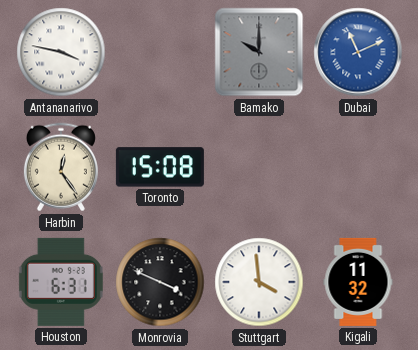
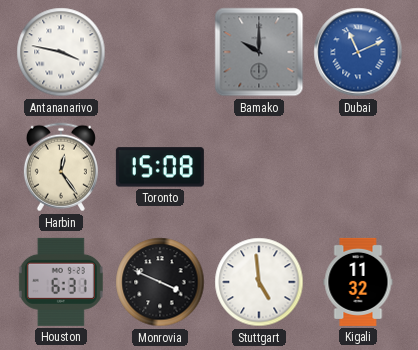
Stuttgart: 3:59 -> 4:59 (259, 282)
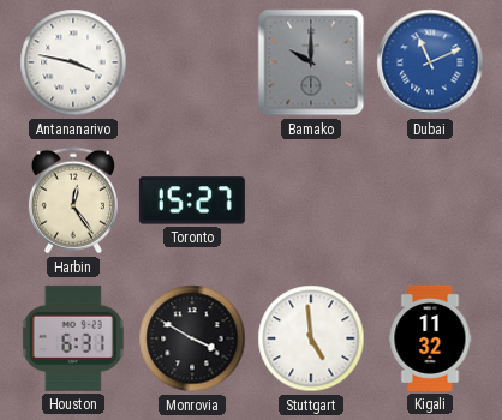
Toronto: 15:08 -> 15:27 (192, 200)
Monrovia: 3:49 -> 3:50 (192, 338)
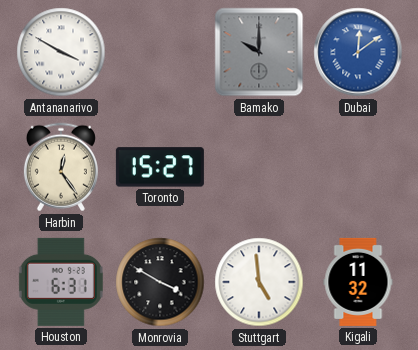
Antananarivo: 3:47 -> 3:50 (61, 52)
Dubai: 11:11 -> 12:09 (358, 52)
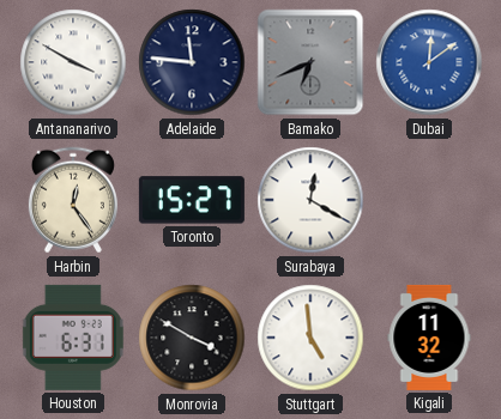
Adelaide: none -> 11:46 (192, 62)
Bamako: 10:00 -> 6:41 (310, 62)
Surabaya: none -> 12:20 (310, 200)
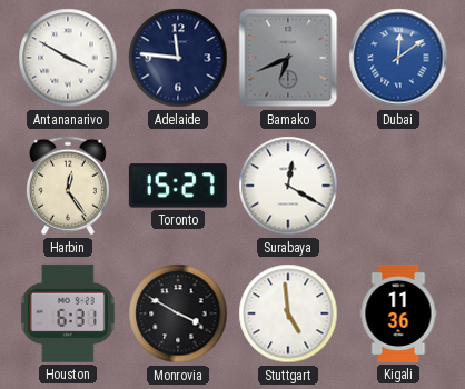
Kigali: 11:32 -> 11:36 (398, 313)
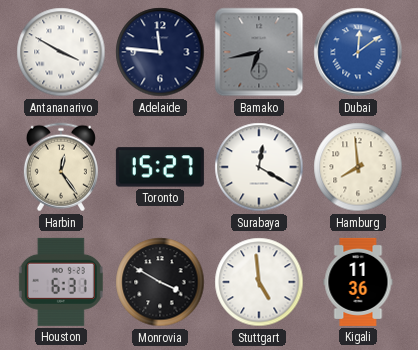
Bamako: 6:41 -> 6:43 (259, 52)
Hamburg: none -> 7:59 (358, 167)
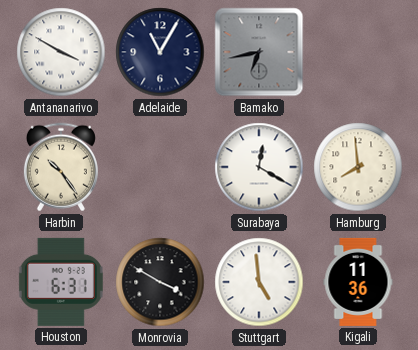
Adelaide: 11:46 -> 11:05 (160, 52)
Dubai: 12:09 -> none (358, 52)
Harbin: 12:24 -> 10:24 (61, 167)
Toronto: 15:27 -> none (160, 167)
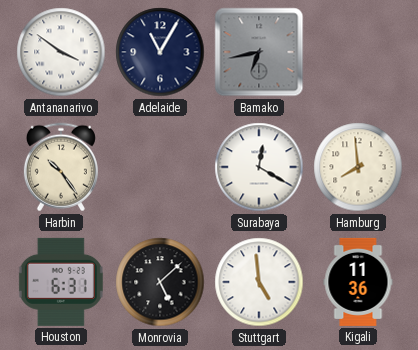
Antananarivo: 3:50 -> 3:51 (61, 52)
Monrovia: 3:50 -> 5:08 (160, 282)
